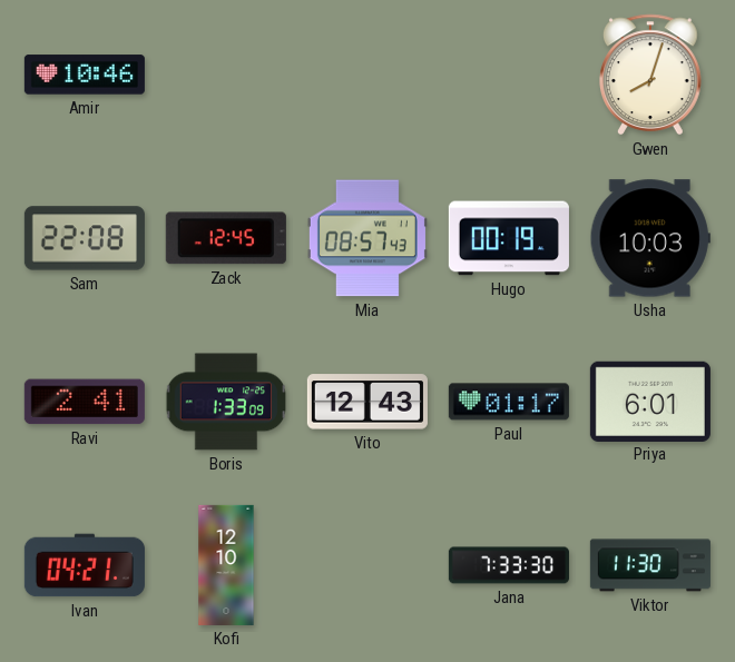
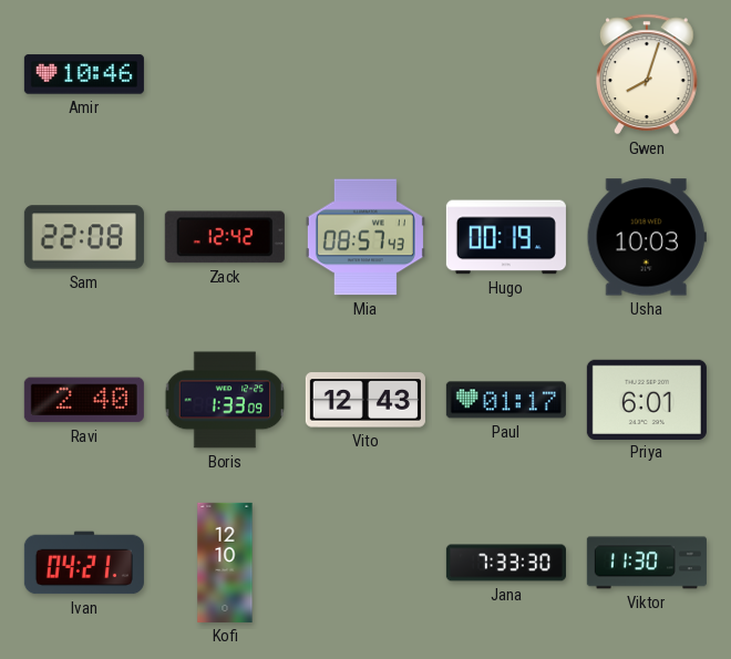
Zack: 12:45 -> 12:42 (225, 237)
Ravi: 2:41 -> 2:40 (84, 400)
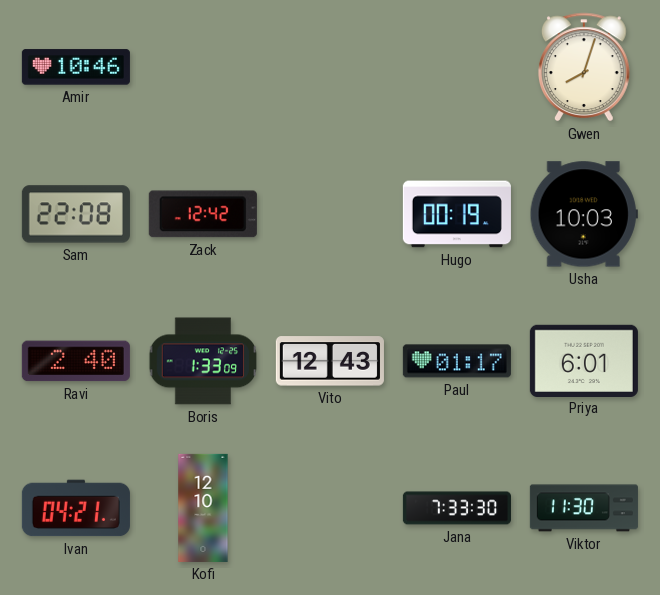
Mia: 08:57 -> none (365, 237)
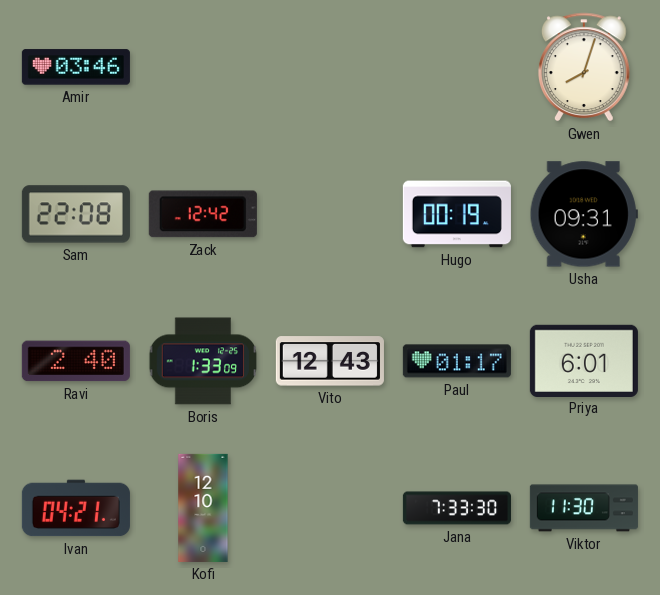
Amir: 10:46 -> 03:46 (76, 67)
Usha: 10:03 -> 09:31 (584, 214)
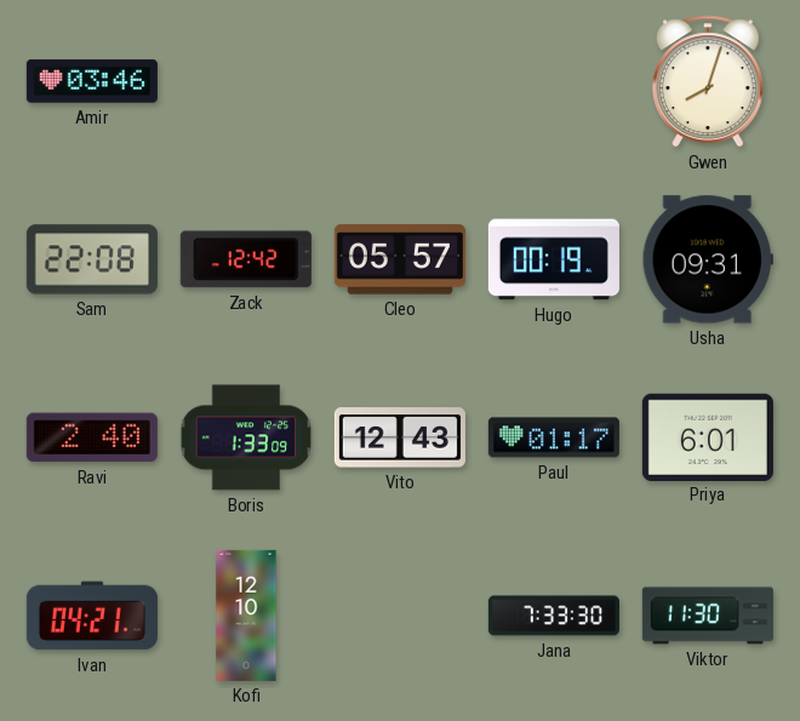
Cleo: none -> 05:57 (400, 259)
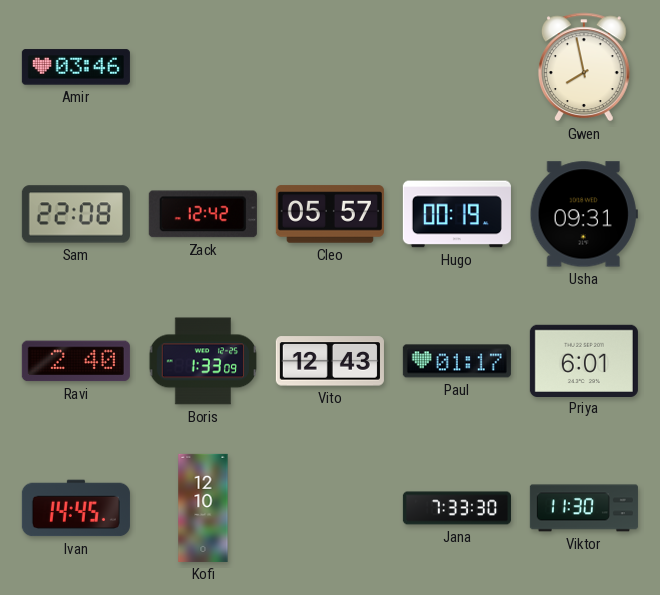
Gwen: 8:03 -> 7:58 (584, 67)
Ivan: 04:21 -> 14:45 (76, 508)
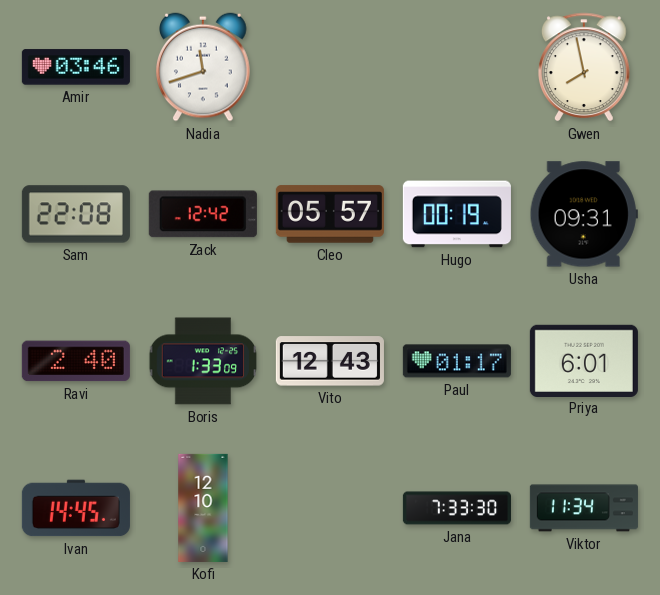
Nadia: none -> 11:42 (203, 67)
Viktor: 11:30 -> 11:34 (584, 508)
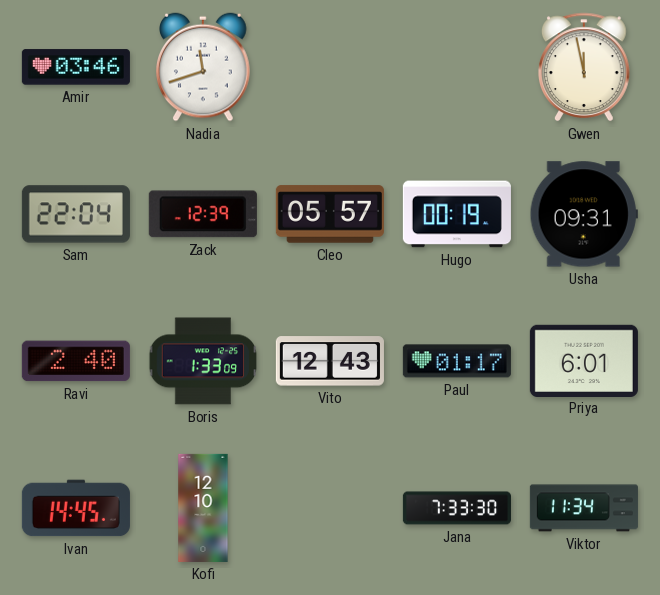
Gwen: 7:58 -> 11:58 (584, 67)
Sam: 22:08 -> 22:04 (76, 214)
Zack: 12:42 -> 12:39 (203, 214)
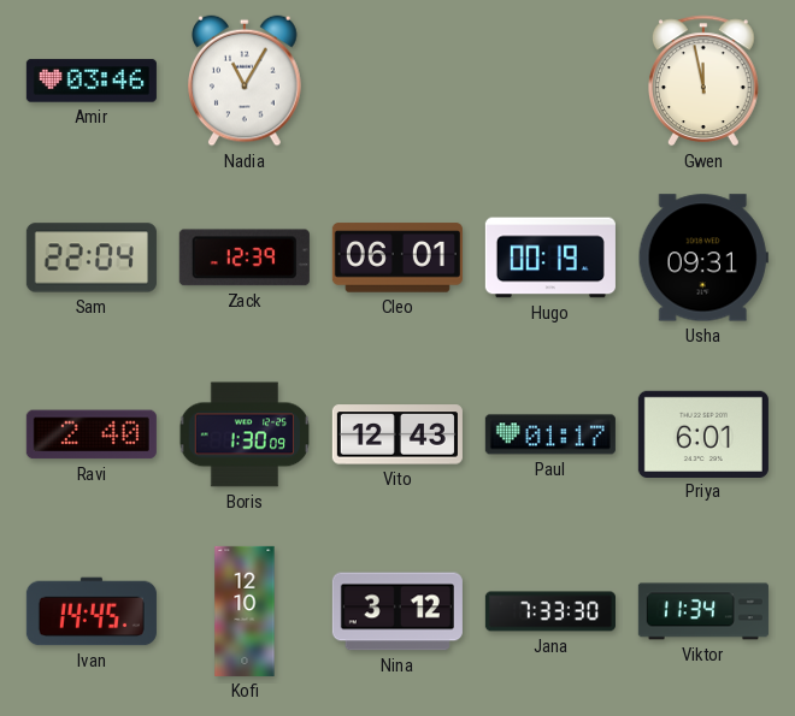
Nadia: 11:42 -> 11:05 (245, 81)
Cleo: 05:57 -> 06:01 (397, 258)
Boris: 1:33 -> 1:30 (245, 434)
Nina: none -> 3:12 (397, 611)
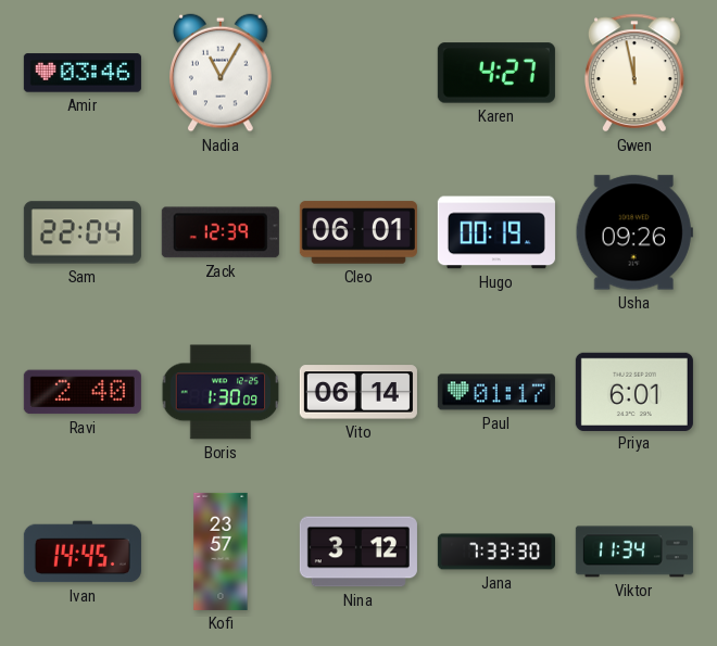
Karen: none -> 4:27 (496, 73)
Usha: 09:31 -> 09:26 (634, 232)
Vito: 12:43 -> 06:14 (358, 392)
Kofi: 12:10 -> 23:57 (221, 552)
